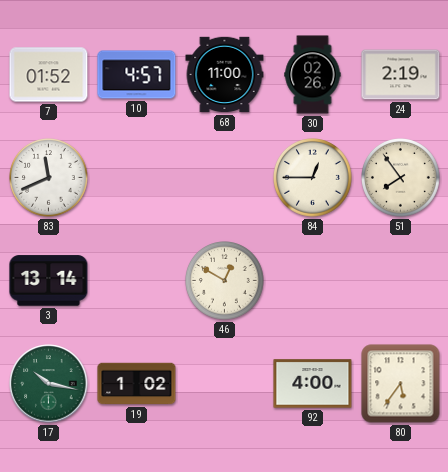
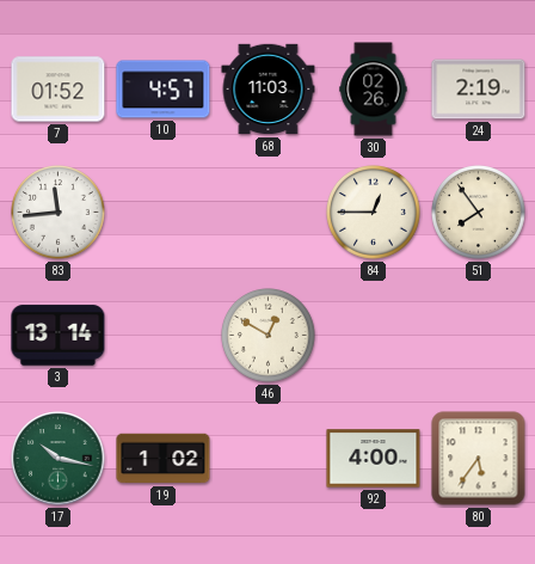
68: 11:00 -> 11:03 (269, 90)
83: 11:41 -> 11:44 (59, 213)
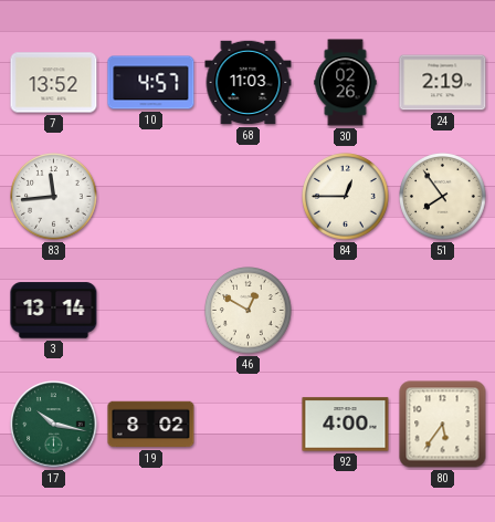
7: 01:52 -> 13:52 (54, 83)
19: 1:02 -> 8:02 (151, 425)
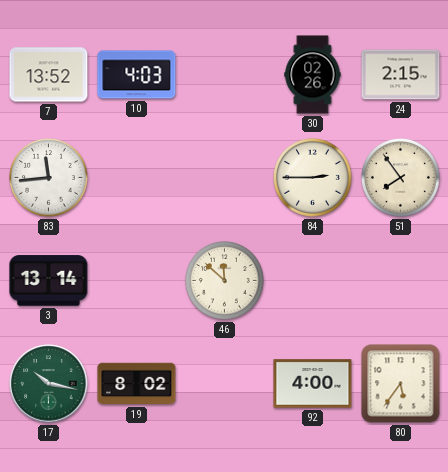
10: 4:57 -> 4:03 (137, 75)
68: 11:03 -> none (249, 83)
24: 2:19 -> 2:15 (401, 75)
84: 12:45 -> 2:45 (313, 178)
46: 12:50 -> 11:52 (225, 281)
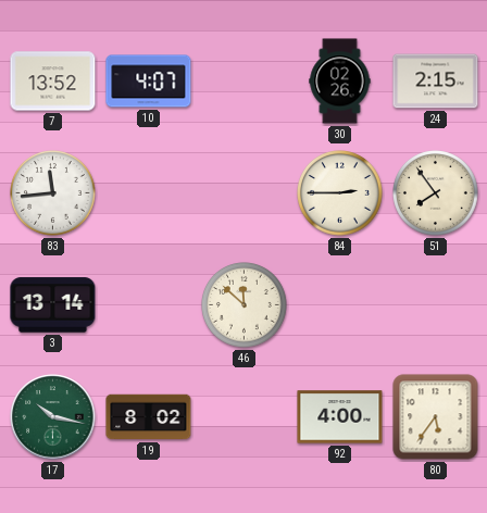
10: 4:03 -> 4:07 (149, 82)
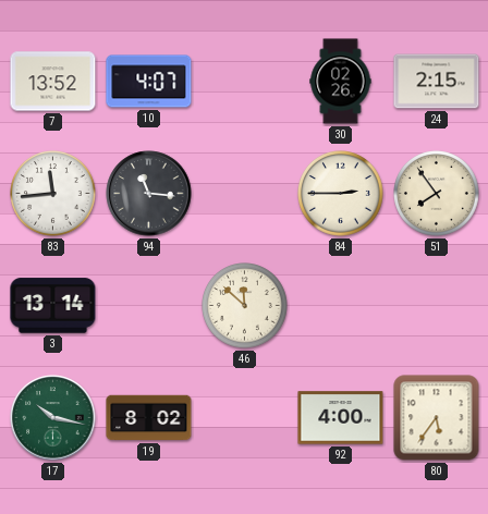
94: none -> 11:16 (149, 194)
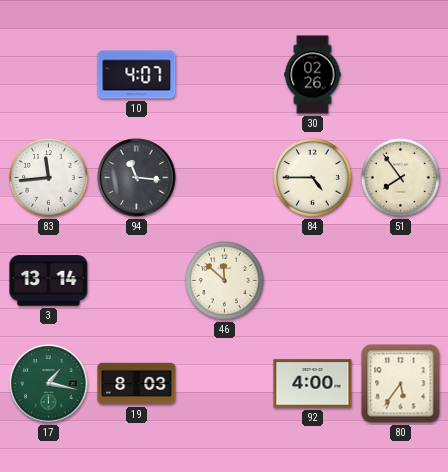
7: 13:52 -> none (53, 82)
24: 2:15 -> none (437, 82)
84: 2:45 -> 4:45 (313, 178)
17: 10:17 -> 1:17 (49, 384)
19: 8:02 -> 8:03 (137, 384)
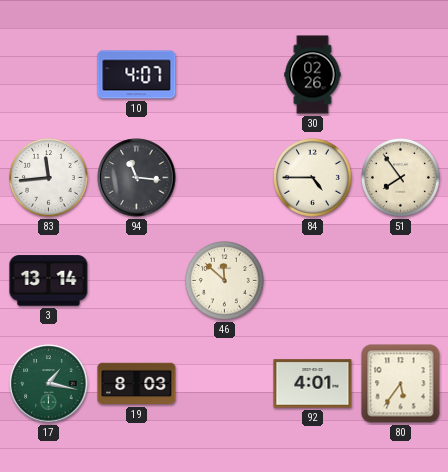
92: 4:00 -> 4:01 (313, 384)
